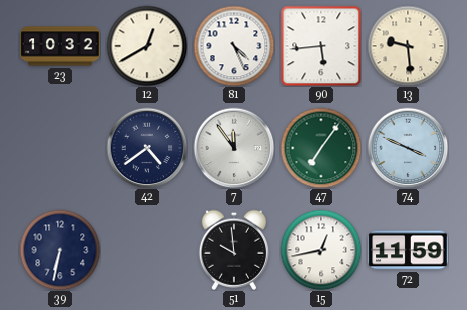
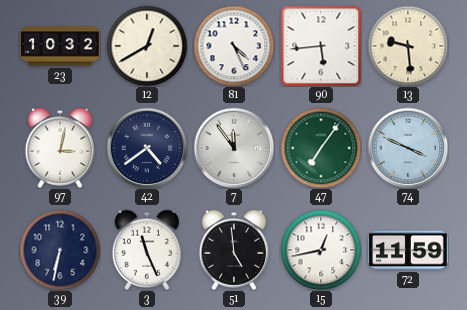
97: none -> 3:02 (60, 148)
3: none -> 11:26 (147, 250)
51: 9:59 -> 4:59 (234, 250)
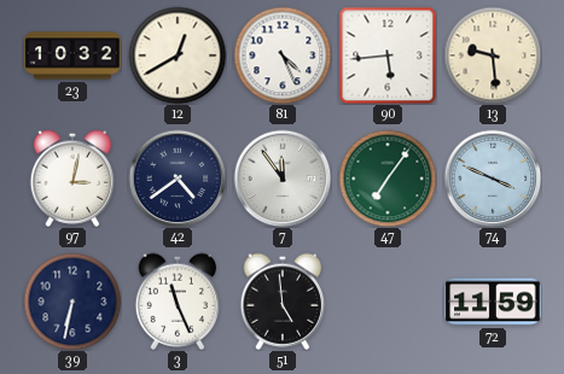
15: 12:43 -> none (321, 250)
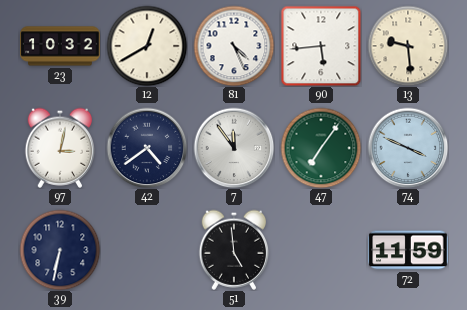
3: 11:26 -> none (178, 302)
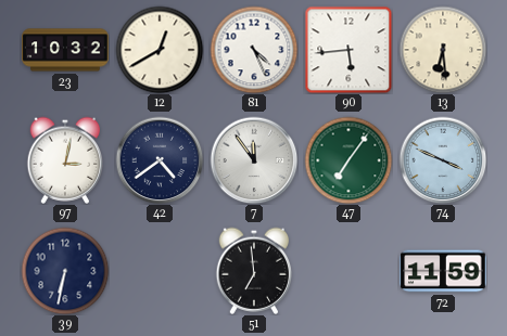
13: 9:29 -> 6:29 (443, 50)
51: 4:59 -> 6:59 (254, 271)
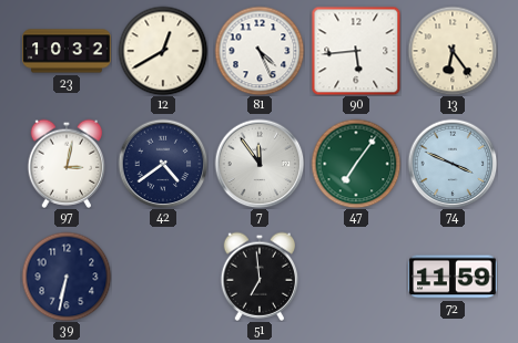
13: 6:29 -> 6:24 (453, 51)
